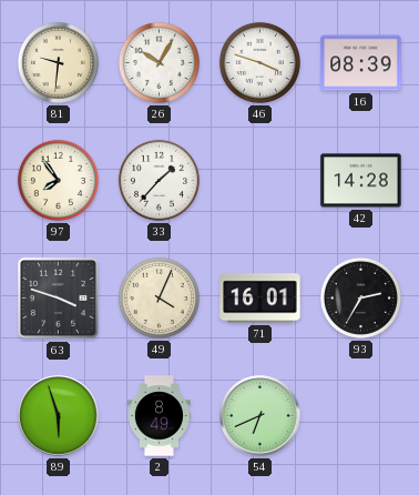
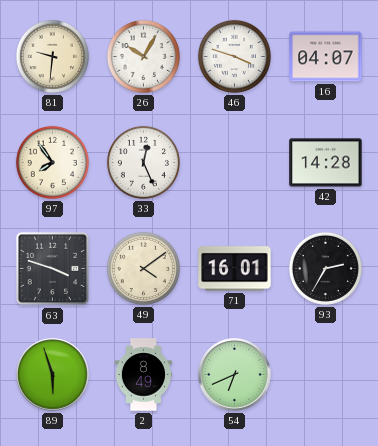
16: 08:39 -> 04:07 (326, 57)
33: 1:37 -> 12:26 (143, 162)
49: 4:04 -> 4:09 (143, 268)
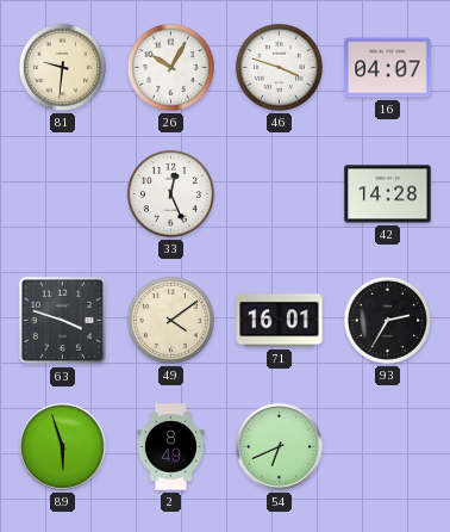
97: 7:54 -> none (52, 162)
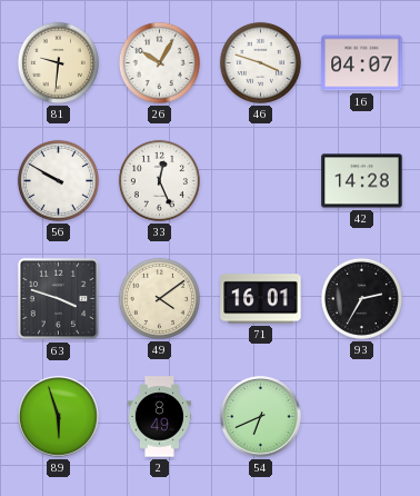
56: none -> 9:50 (58, 180)
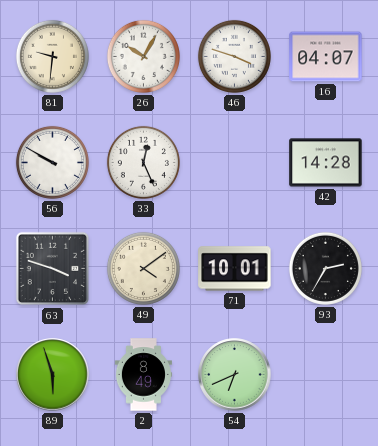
71: 16:01 -> 10:01 (235, 269)
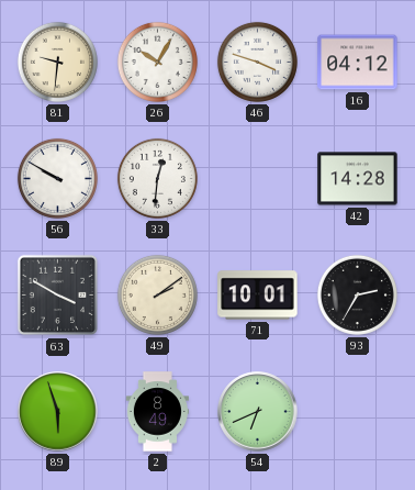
16: 04:07 -> 04:12 (358, 63)
33: 12:26 -> 12:31 (157, 178)
63: 3:48 -> 3:50 (58, 296)
49: 4:09 -> 2:09 (157, 294)
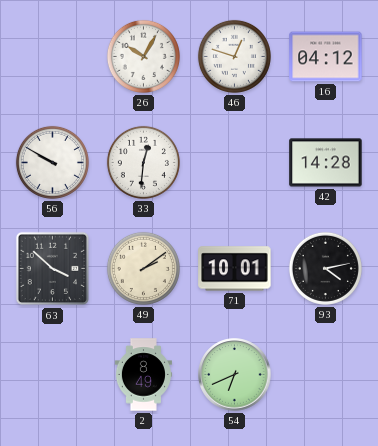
81: 9:31 -> none (57, 62)
46: 3:48 -> 12:48 (234, 56)
63: 3:50 -> 3:52 (53, 269)
93: 2:35 -> 4:13 (325, 268)
89: 5:57 -> none (58, 412)
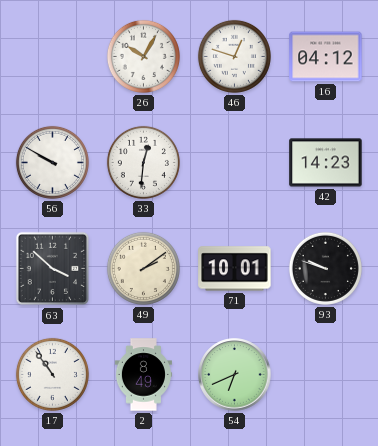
42: 14:28 -> 14:23 (326, 163)
93: 4:13 -> 9:48 (325, 268)
17: none -> 10:54 (52, 374)
